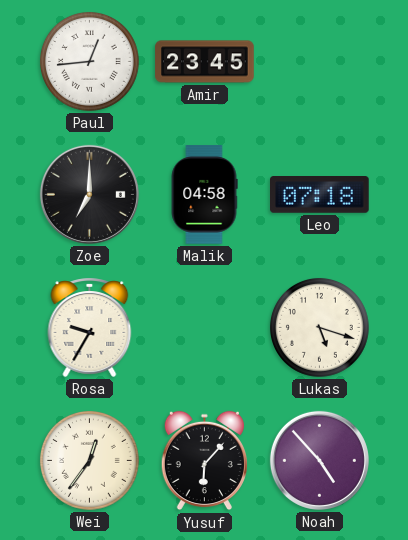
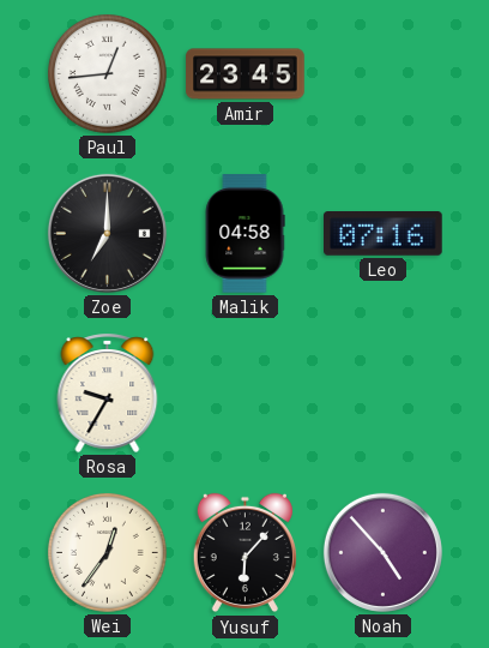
Leo: 07:18 -> 07:16 (384, 234)
Lukas: 5:18 -> none (319, 327)
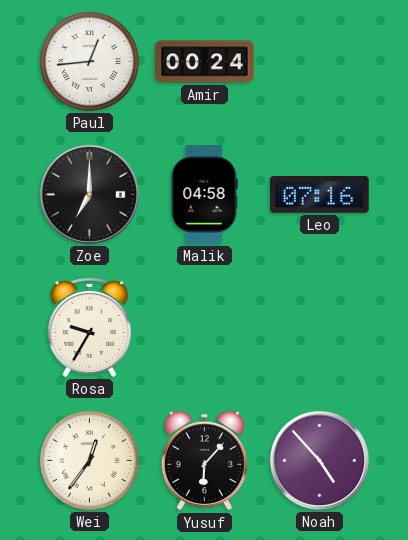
Amir: 23:45 -> 00:24 (205, 62)
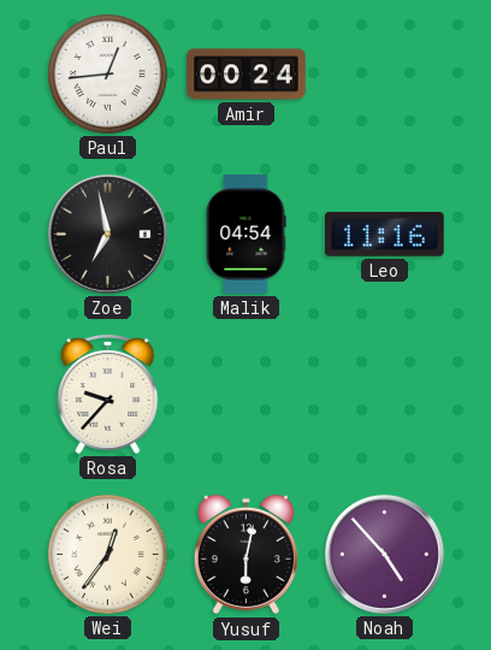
Zoe: 7:00 -> 6:58 (107, 234)
Malik: 04:58 -> 04:54 (245, 235)
Leo: 07:16 -> 11:16 (385, 235)
Rosa: 9:35 -> 9:37 (108, 394)
Yusuf: 6:07 -> 6:02 (245, 555)
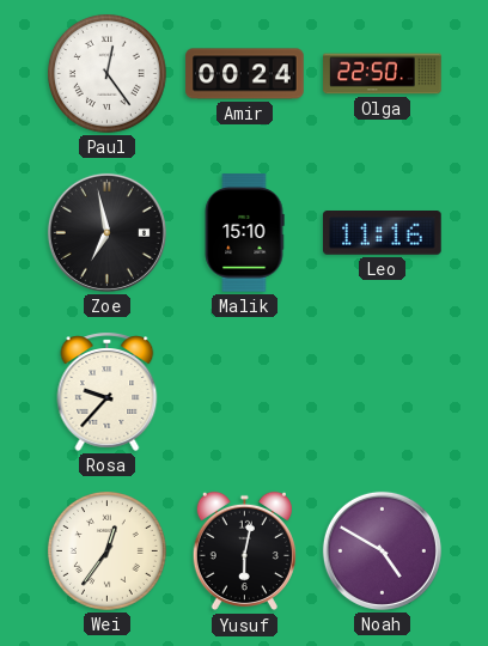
Paul: 12:44 -> 12:24 (106, 73)
Olga: none -> 22:50 (383, 74)
Malik: 04:54 -> 15:10 (244, 233)
Noah: 4:53 -> 4:50 (382, 550)
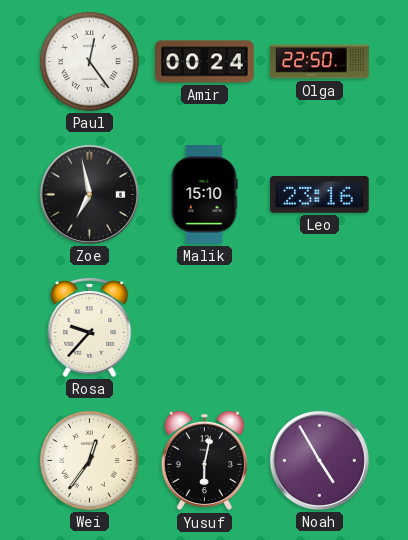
Leo: 11:16 -> 23:16 (320, 195)
Noah: 4:50 -> 4:55 (319, 460)
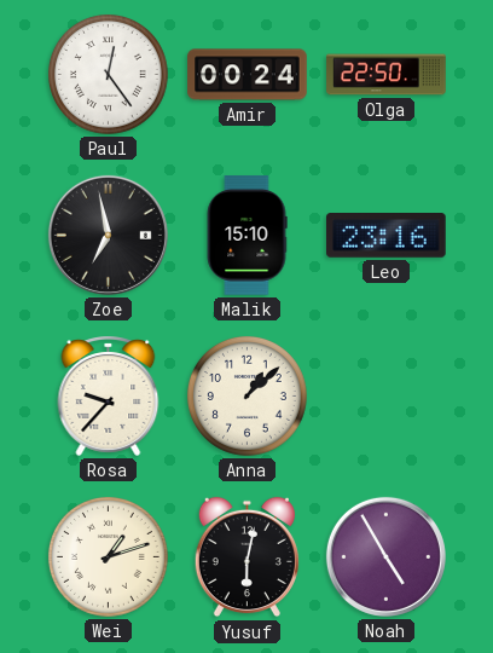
Anna: none -> 1:08 (246, 395)
Wei: 12:36 -> 1:12 (108, 556)
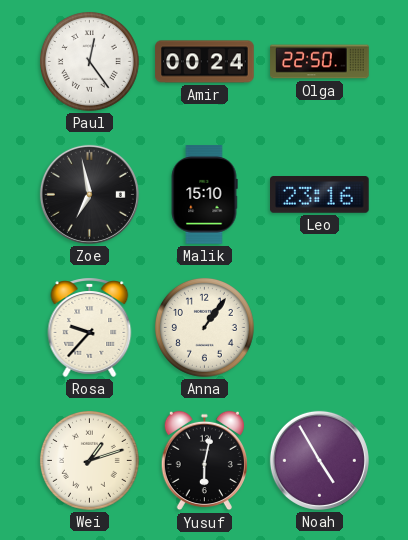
Anna: 1:08 -> 1:06 (204, 327)
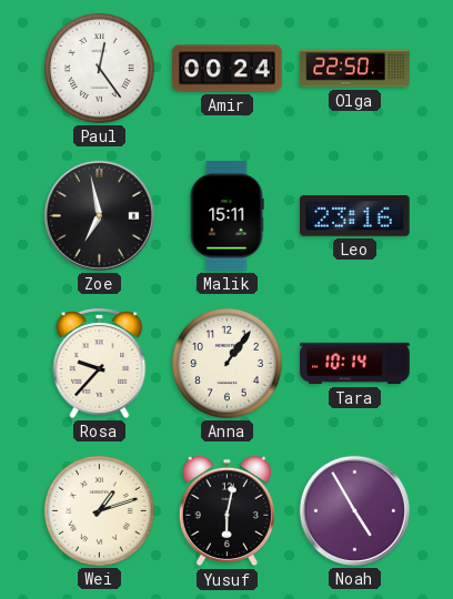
Malik: 15:10 -> 15:11 (226, 216)
Tara: none -> 10:14 (355, 364)
